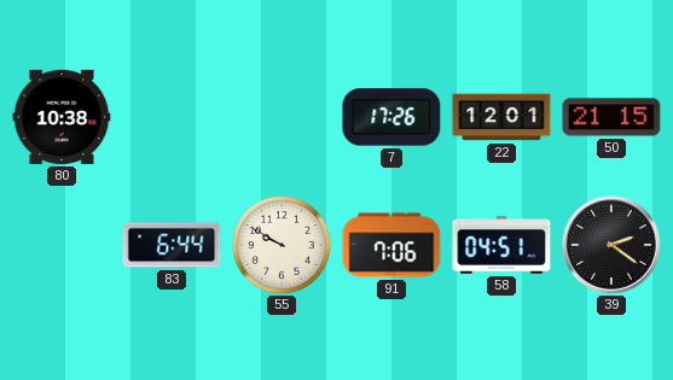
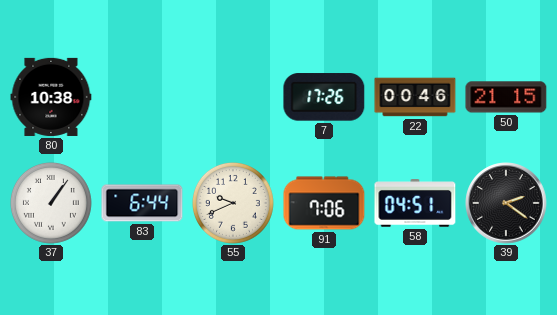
22: 12:01 -> 00:46 (415, 97)
37: none -> 1:06 (51, 203)
55: 9:50 -> 9:41 (233, 203)
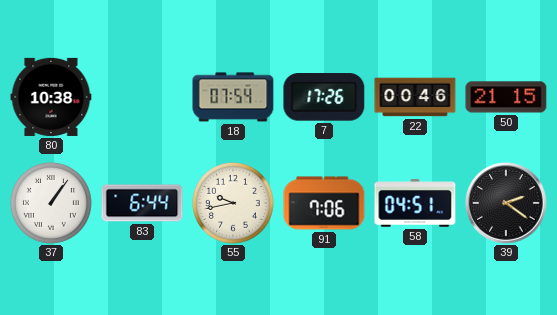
18: none -> 07:54 (233, 97)
55: 9:41 -> 9:43 (233, 203)
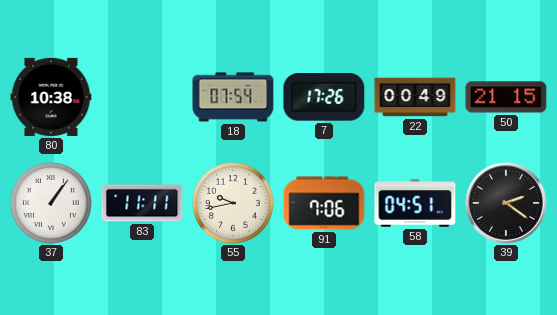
22: 00:46 -> 00:49 (415, 97)
83: 6:44 -> 11:11 (142, 203)
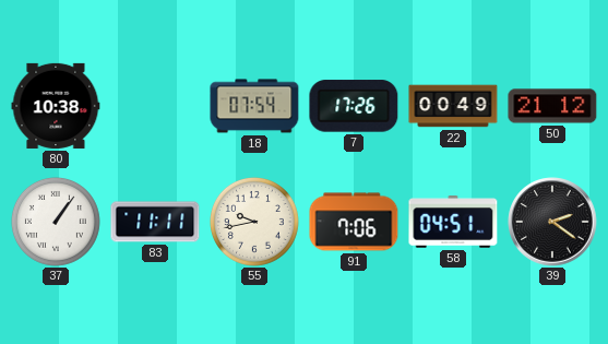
50: 21:15 -> 21:12 (552, 106)
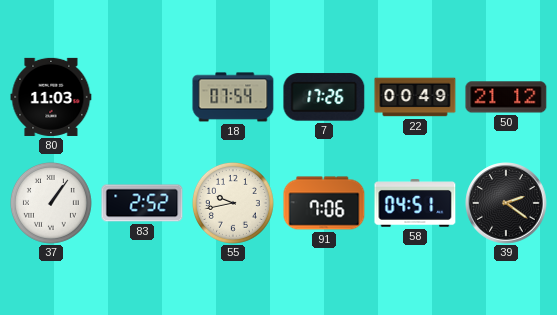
80: 10:38 -> 11:03 (51, 97)
83: 11:11 -> 2:52 (142, 203)
